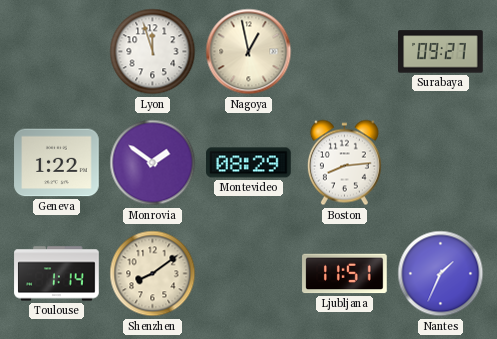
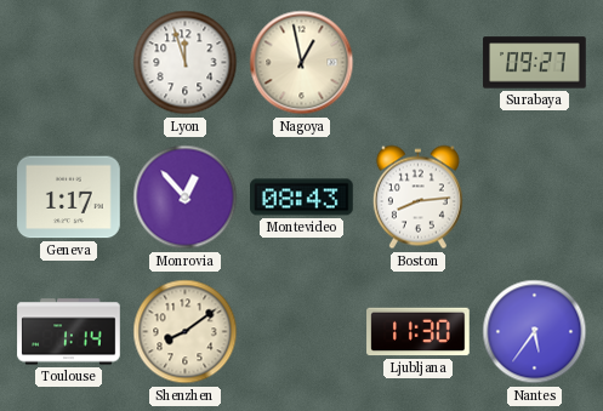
Geneva: 1:22 -> 1:17 (69, 198)
Monrovia: 1:51 -> 12:53 (186, 198)
Montevideo: 08:29 -> 08:43 (302, 198)
Ljubljana: 11:51 -> 11:30 (419, 332)
Nantes: 1:34 -> 5:36 (535, 332)
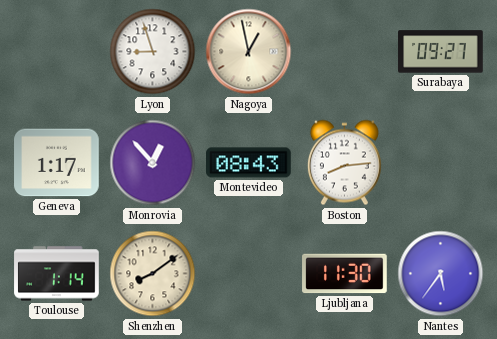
Lyon: 11:57 -> 8:57 (153, 52)
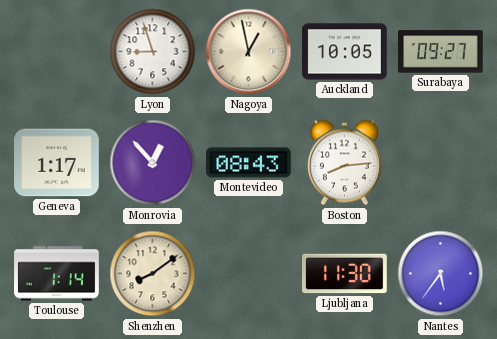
Auckland: none -> 10:05 (345, 52)
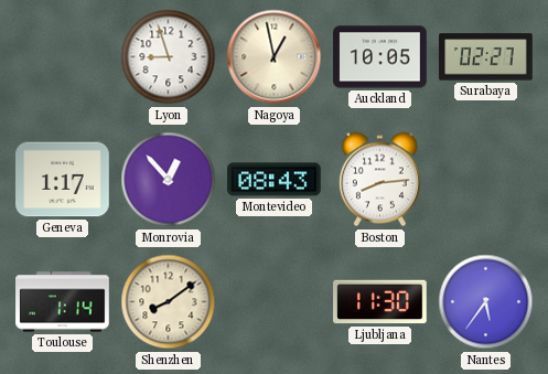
Surabaya: 09:27 -> 02:27 (486, 57)
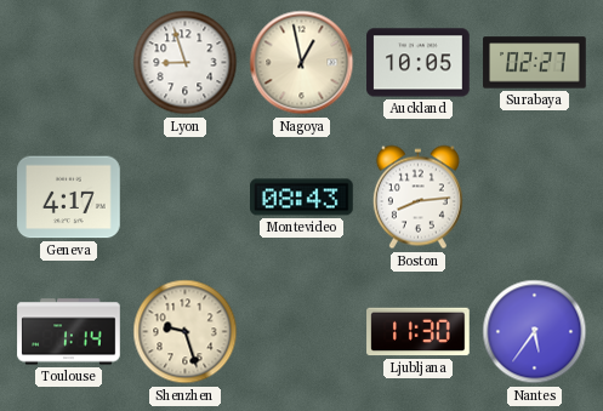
Geneva: 1:17 -> 4:17 (69, 198)
Monrovia: 12:53 -> none (169, 180)
Shenzhen: 8:09 -> 9:27 (186, 332)
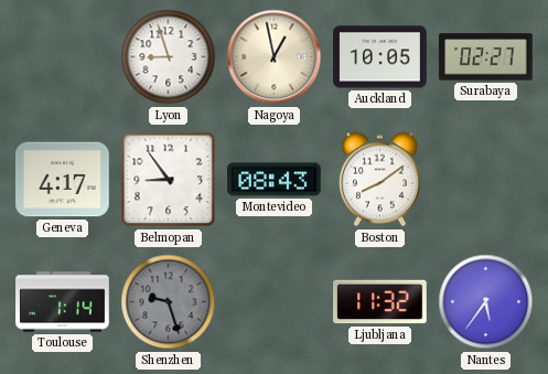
Belmopan: none -> 8:54 (169, 180)
Boston: 8:14 -> 8:09 (379, 180)
Shenzhen dial: cream -> grey (169, 302)
Ljubljana: 11:30 -> 11:32 (380, 302)
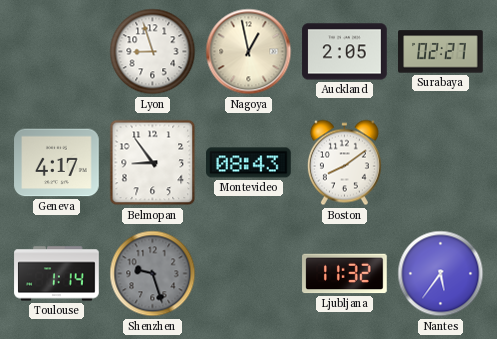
Auckland: 10:05 -> 2:05 (345, 52)
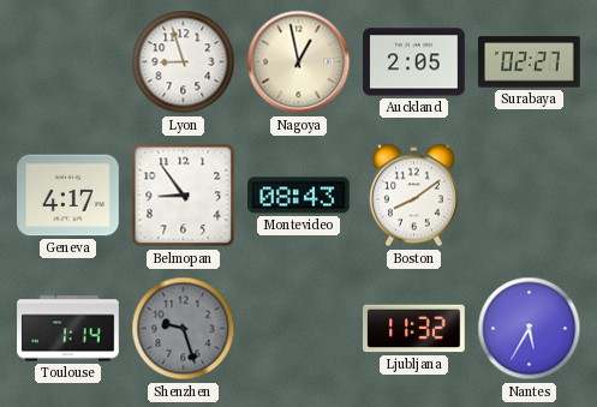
Nantes: 5:36 -> 5:35 (530, 329)
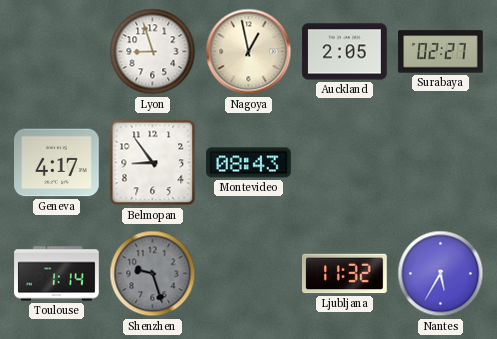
Boston: 8:09 -> none (413, 196)
